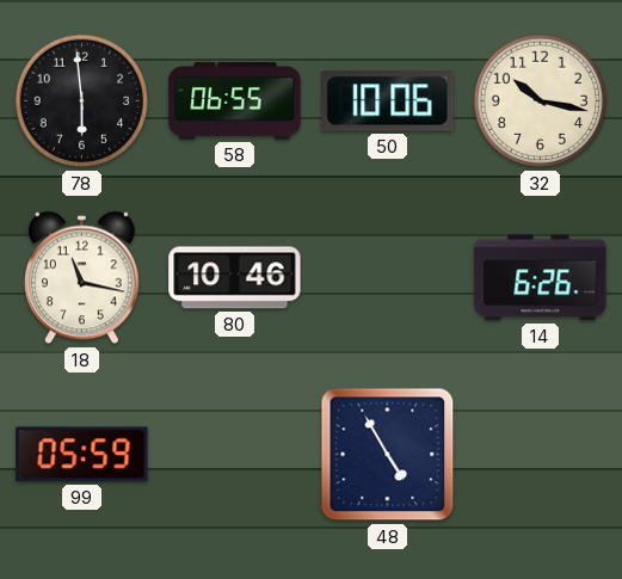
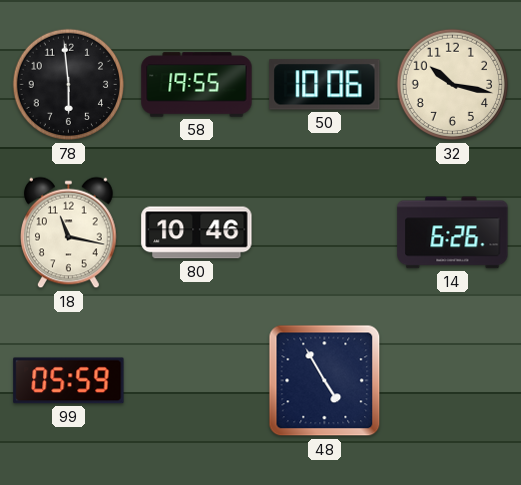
58: 06:55 -> 19:55 (197, 85)
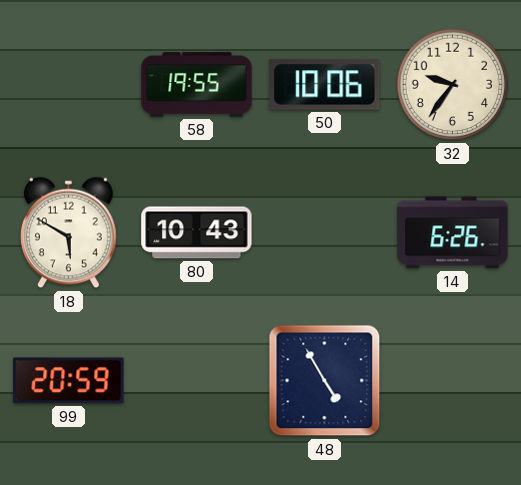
78: 5:59 -> none (69, 85)
32: 10:17 -> 9:36 (453, 85)
18: 11:17 -> 5:50 (69, 233)
80: 10:46 -> 10:43 (197, 233)
99: 05:59 -> 20:59 (69, 381)
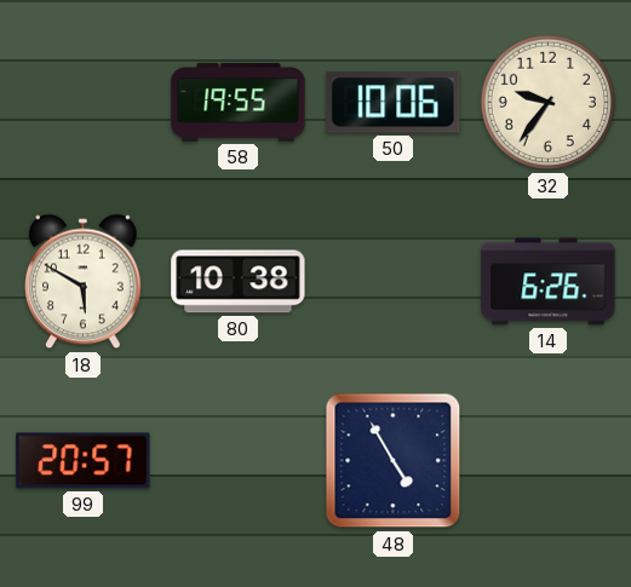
80: 10:43 -> 10:38 (239, 282)
99: 20:59 -> 20:57 (84, 461)
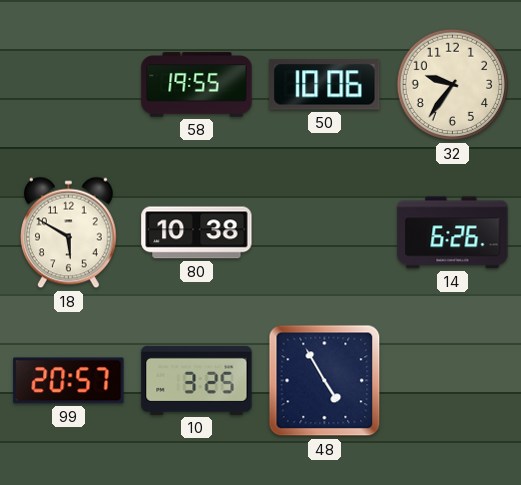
10: none -> 3:25 (197, 380)
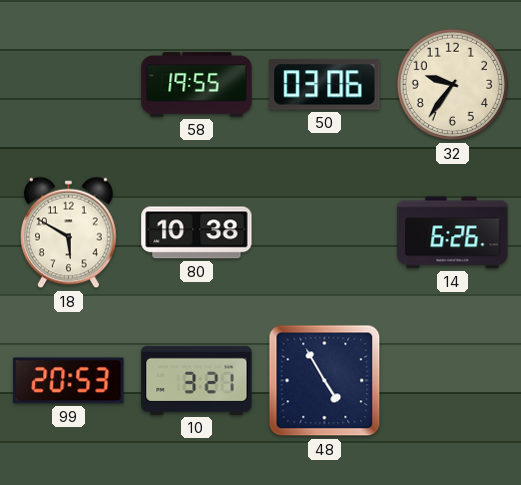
50: 10:06 -> 03:06 (325, 85)
99: 20:57 -> 20:53 (69, 381)
10: 3:25 -> 3:21 (197, 380)
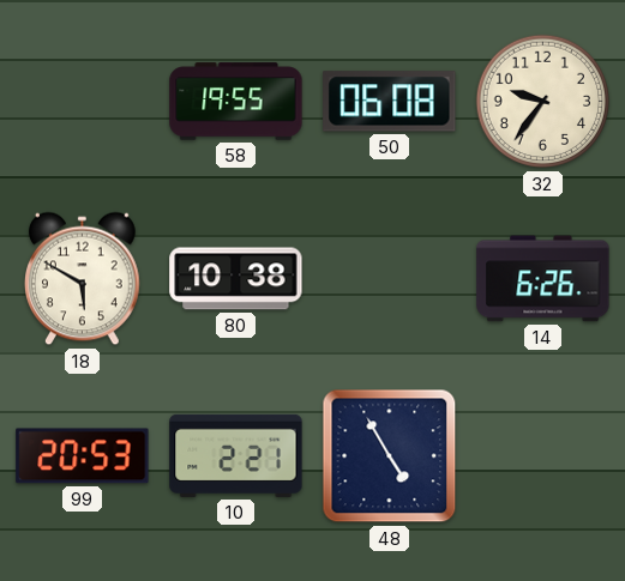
50: 03:06 -> 06:08 (390, 102)
10: 3:21 -> 2:21 (236, 455)
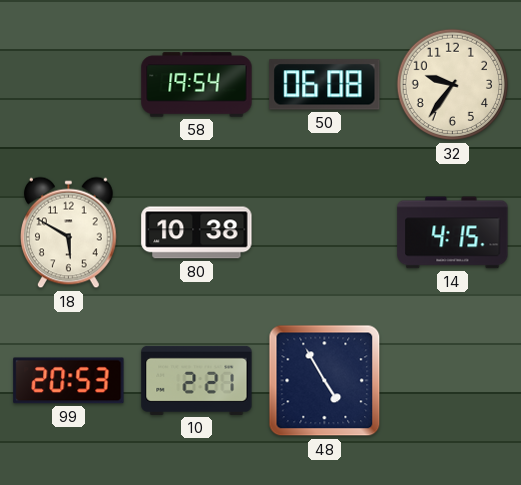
58: 19:55 -> 19:54 (197, 85)
14: 6:26 -> 4:15 (453, 233)
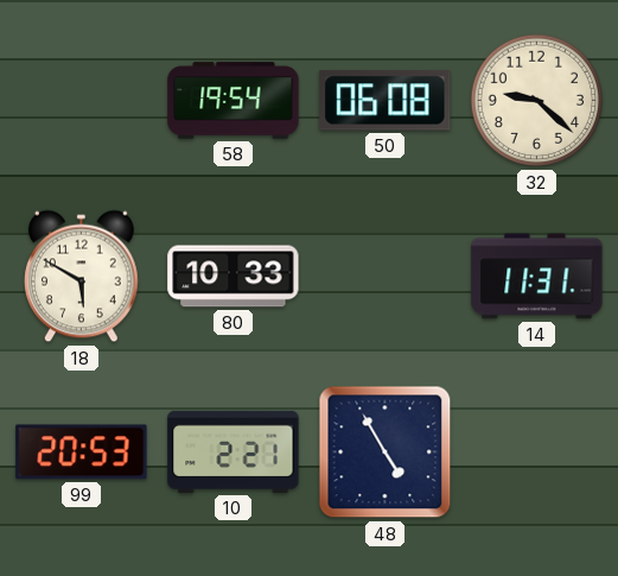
32: 9:36 -> 9:22 (537, 101)
80: 10:38 -> 10:33 (234, 277)
14: 4:15 -> 11:31 (537, 277)
